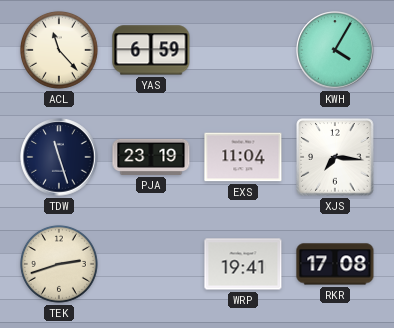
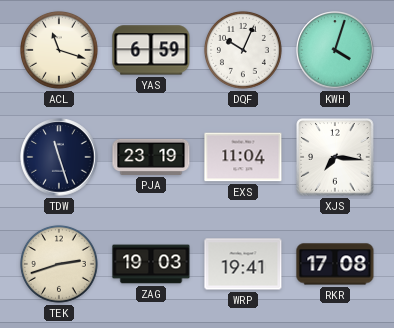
ACL: 11:23 -> 11:18 (59, 50)
DQF: none -> 10:04 (243, 50)
KWH: 4:05 -> 4:03 (335, 50)
ZAG: none -> 19:03 (151, 264)
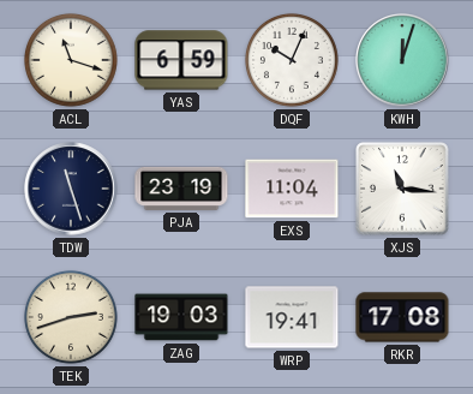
KWH: 4:03 -> 12:03 (402, 60)
XJS: 7:16 -> 11:16 (402, 189)
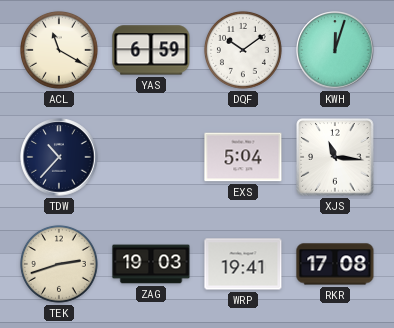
ACL: 11:18 -> 11:20 (59, 50)
DQF: 10:04 -> 10:09 (243, 50)
TDW: 11:27 -> 10:37 (59, 157)
PJA: 23:19 -> none (181, 189)
EXS: 11:04 -> 5:04 (243, 157)
